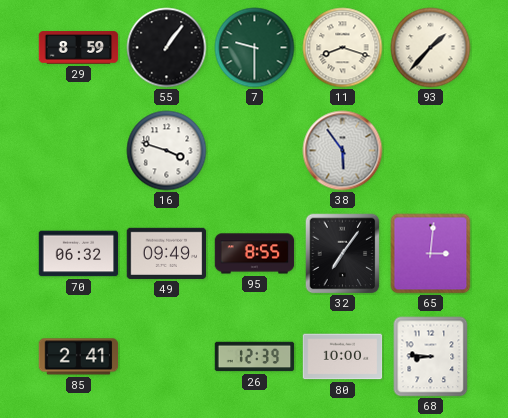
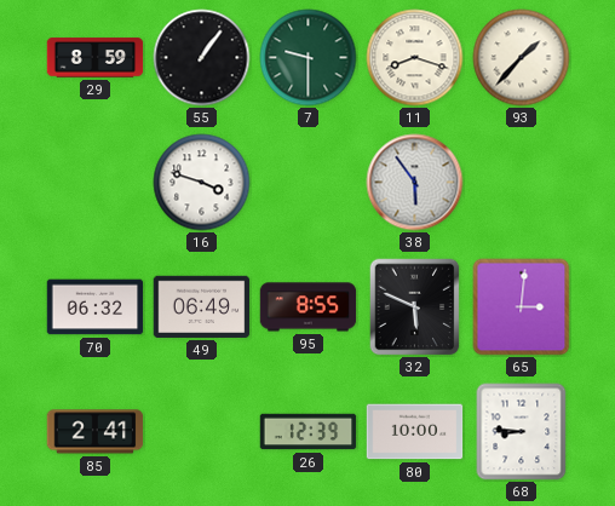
49: 09:49 -> 06:49 (202, 306)
32: 7:06 -> 5:49 (415, 307)
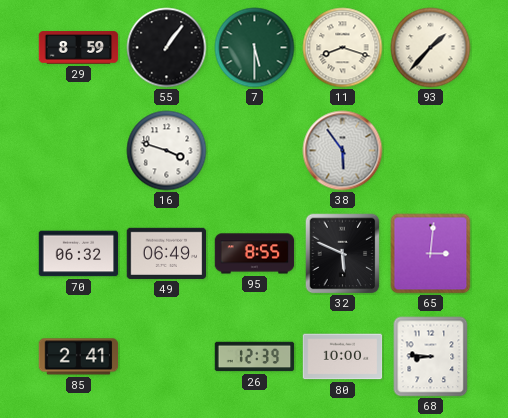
7: 9:30 -> 5:30 (255, 48)
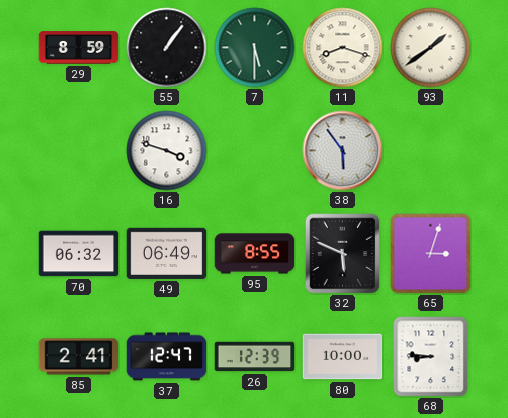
93: 1:37 -> 1:39 (431, 48)
65: 3:01 -> 3:03 (431, 254)
37: none -> 12:47 (167, 357)
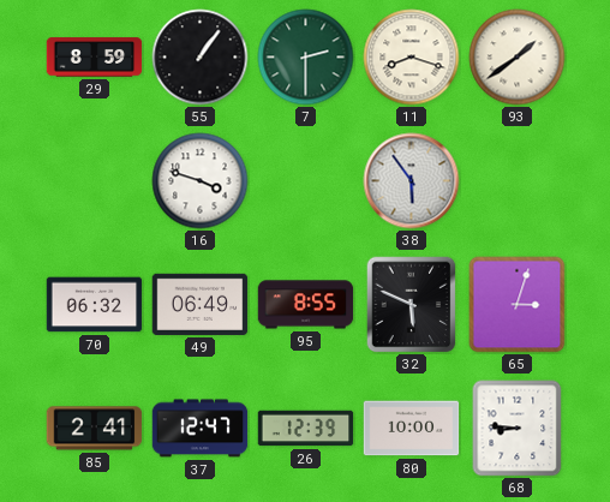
7: 5:30 -> 2:30 (306, 58)
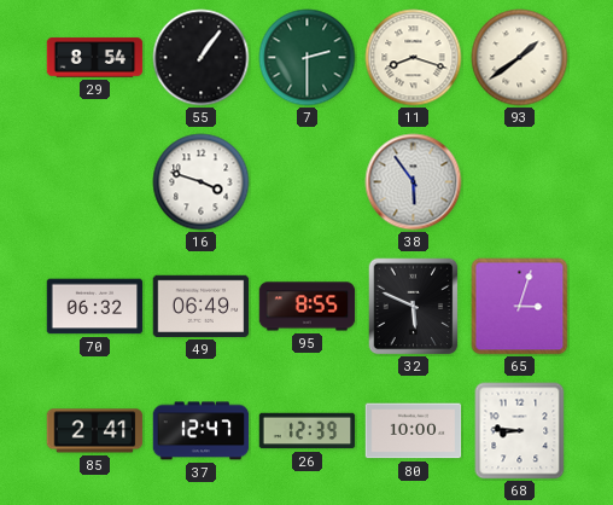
29: 8:59 -> 8:54 (95, 58)
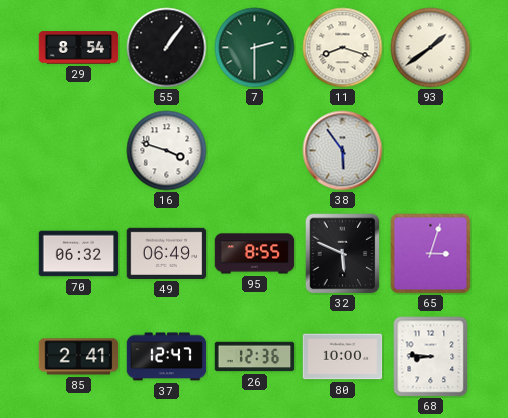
26: 12:39 -> 12:36 (255, 357)
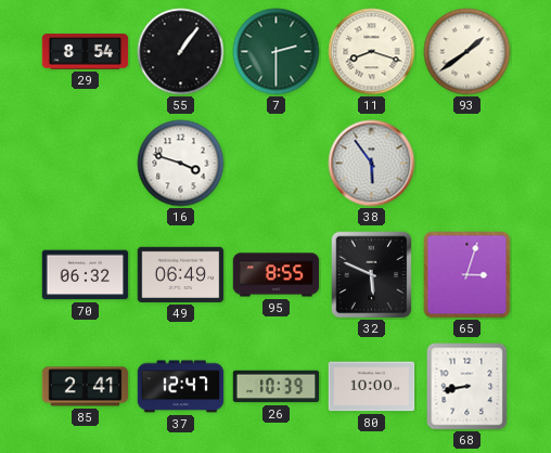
26: 12:36 -> 10:39 (277, 387)
68: 8:46 -> 8:43 (467, 387)
